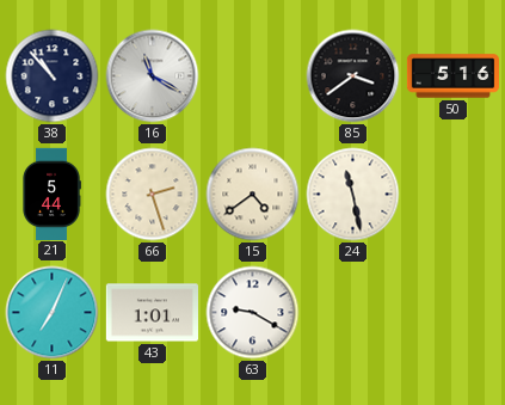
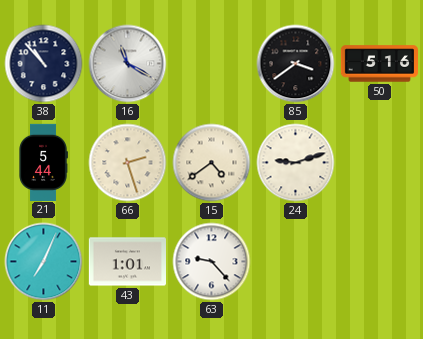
24: 11:28 -> 9:12 (296, 163)
63: 9:20 -> 9:23 (212, 262)
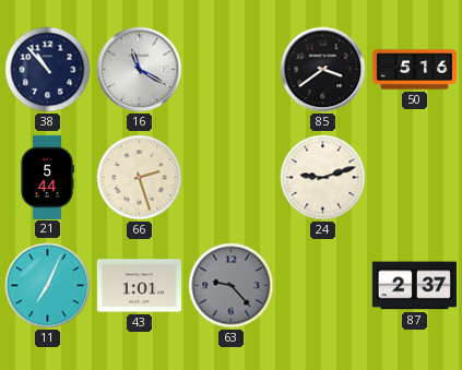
15: 4:39 -> none (212, 163)
63 dial: white -> grey (232, 286)
87: none -> 2:37 (414, 286)
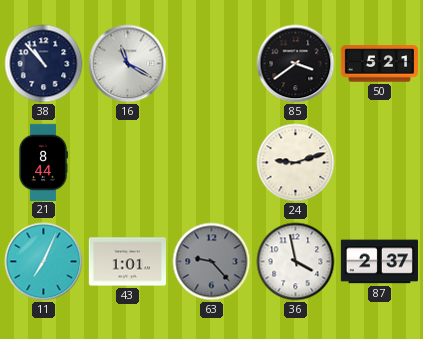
50: 5:16 -> 5:21 (379, 64)
21: 5:44 -> 8:44 (43, 162)
66: 2:27 -> none (140, 178)
36: none -> 3:58 (296, 262)
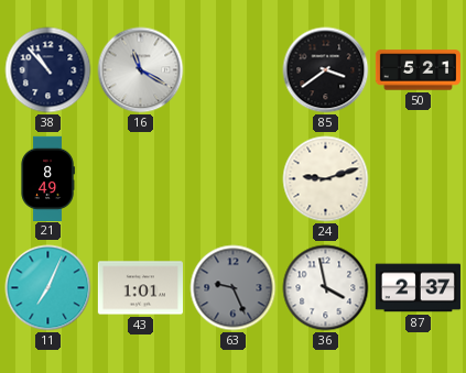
21: 8:44 -> 8:49 (47, 178)
63: 9:23 -> 9:26 (234, 288)
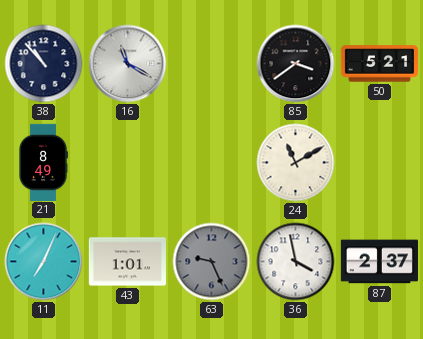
24: 9:12 -> 11:10 (296, 163)
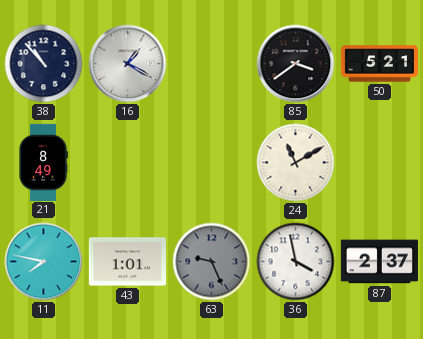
16: 11:20 -> 1:20 (128, 64)
11: 7:04 -> 7:47 (44, 262)
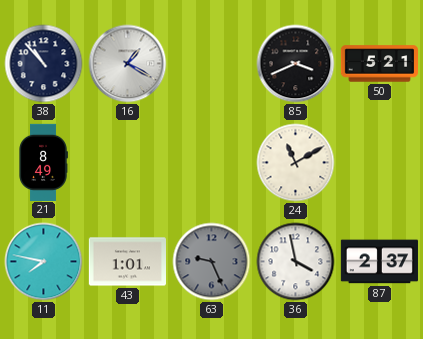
85: 3:39 -> 3:41 (296, 64)
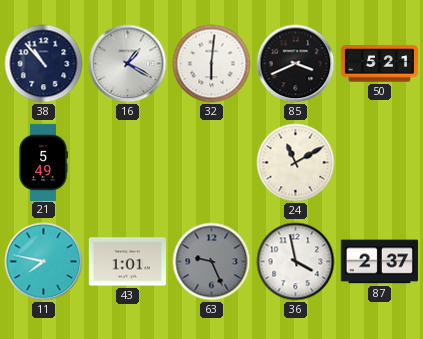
32: none -> 6:01 (212, 64)
21: 8:49 -> 5:49 (43, 162)
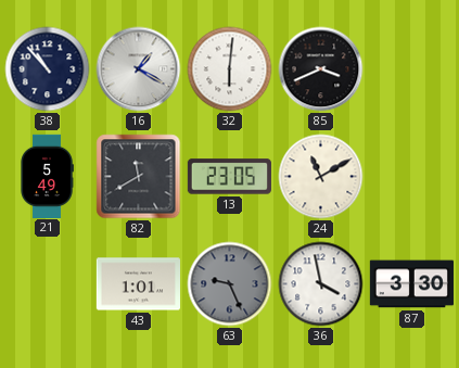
50: 5:21 -> none (379, 64)
82: none -> 11:40 (139, 177)
13: none -> 23:05 (229, 177)
11: 7:47 -> none (44, 262)
87: 2:37 -> 3:30 (411, 284)
